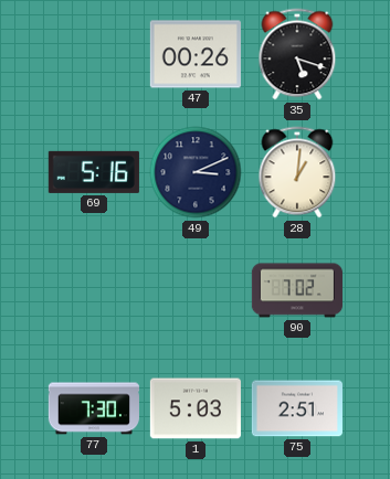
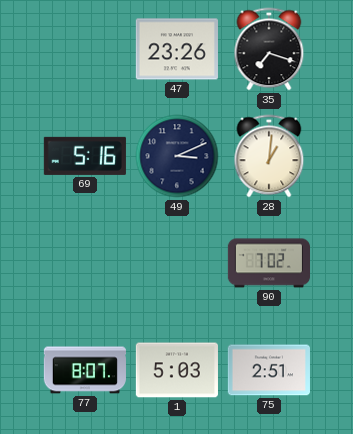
47: 00:26 -> 23:26 (177, 49)
35: 5:18 -> 7:18 (269, 49)
77: 7:30 -> 8:07 (85, 370)
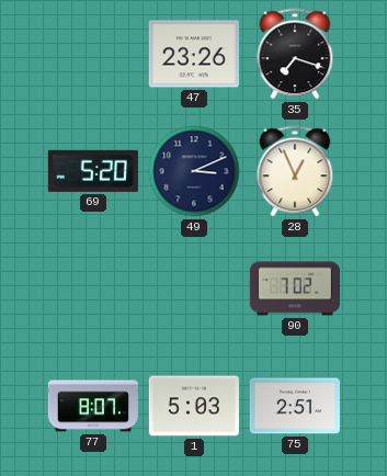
69: 5:16 -> 5:20 (93, 171)
28: 1:01 -> 12:56 (295, 171)
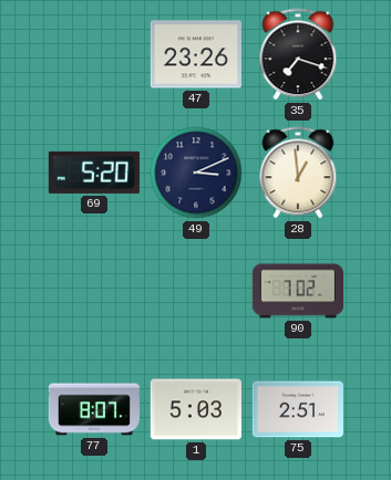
28: 12:56 -> 12:59 (298, 173)
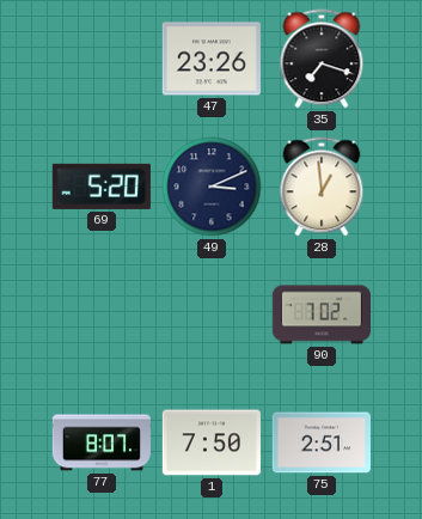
1: 5:03 -> 7:50 (212, 442)
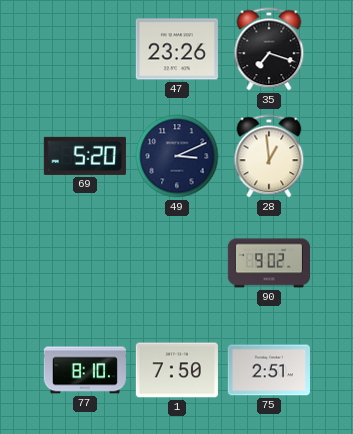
90: 7:02 -> 9:02 (268, 263)
77: 8:07 -> 8:10 (85, 370)
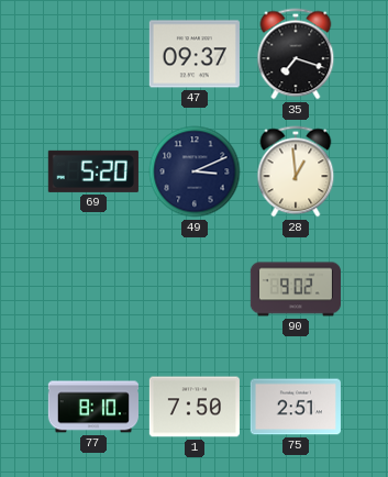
47: 23:26 -> 09:37 (195, 54)
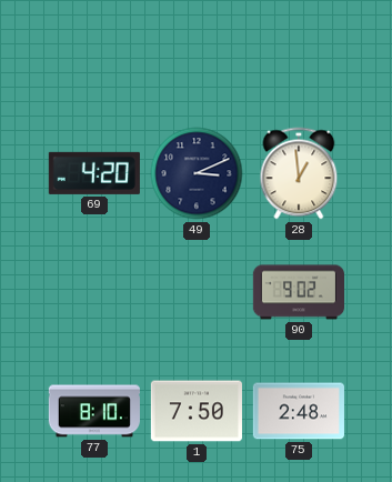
47: 09:37 -> none (195, 54)
35: 7:18 -> none (296, 54)
69: 5:20 -> 4:20 (94, 173)
75: 2:51 -> 2:48 (299, 411)
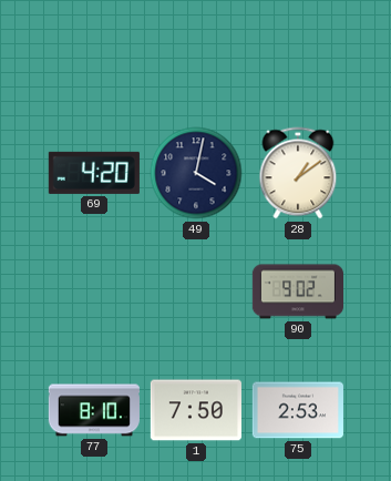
49: 3:11 -> 4:02 (196, 173)
28: 12:59 -> 1:09 (298, 173)
75: 2:48 -> 2:53 (298, 410)
